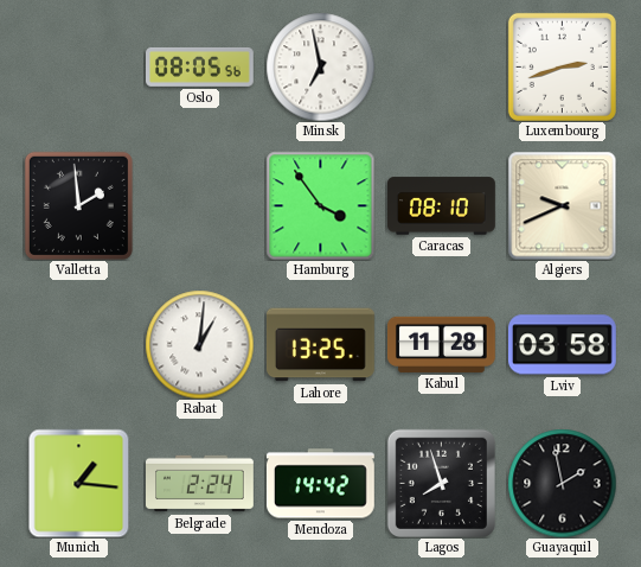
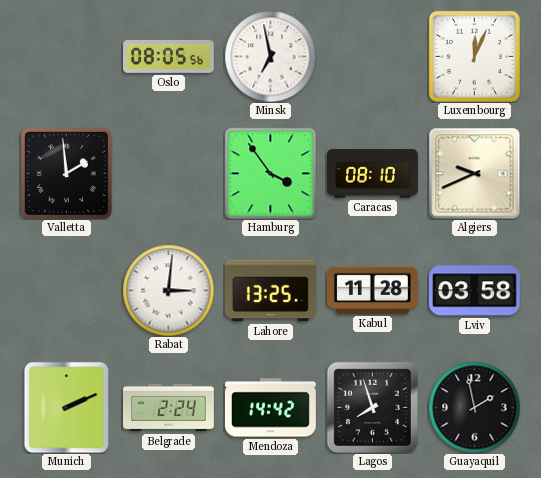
Luxembourg: 2:42 -> 12:04 (474, 56)
Rabat: 1:01 -> 3:01 (168, 290)
Munich: 1:16 -> 2:11 (67, 407)
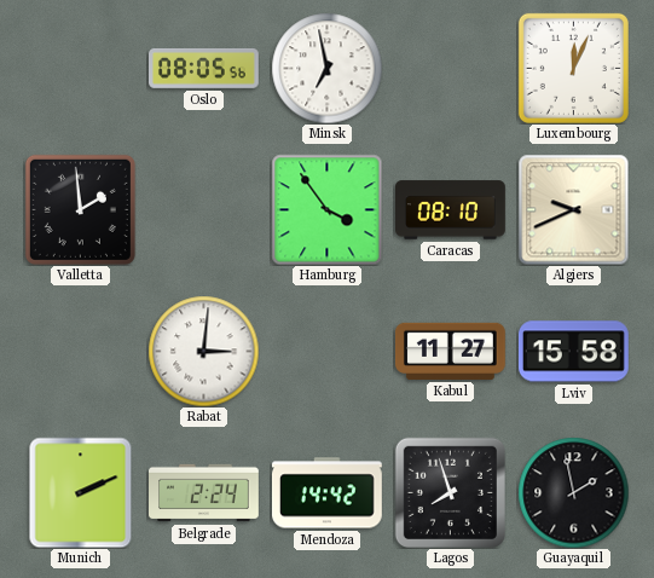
Lahore: 13:25 -> none (270, 291)
Kabul: 11:28 -> 11:27 (451, 351)
Lviv: 03:58 -> 15:58 (573, 352)
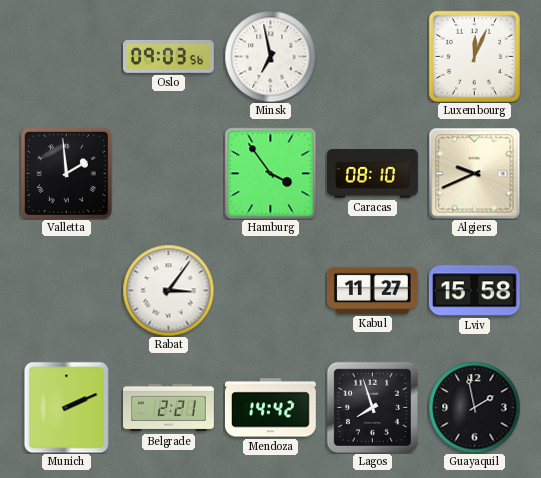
Oslo: 08:05 -> 09:03 (169, 56)
Rabat: 3:01 -> 3:06 (168, 290)
Belgrade: 2:24 -> 2:21 (169, 408)
